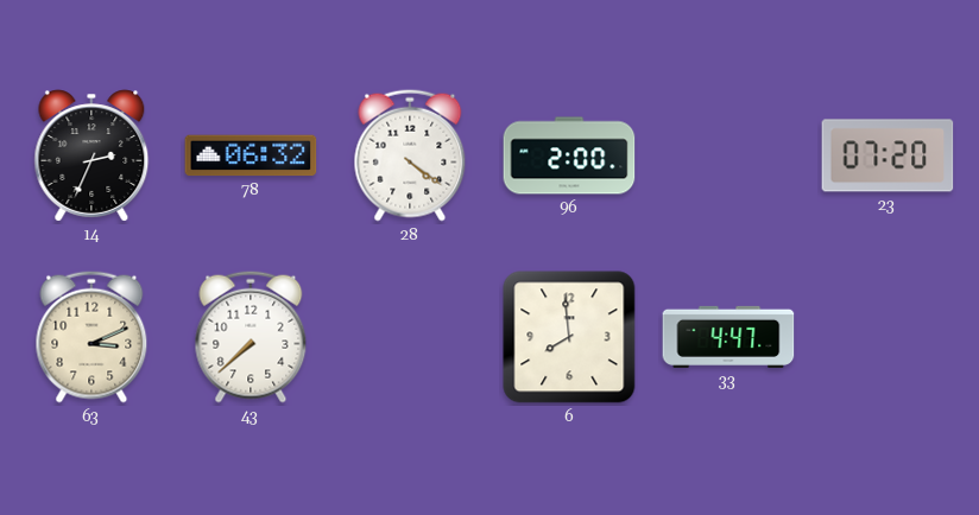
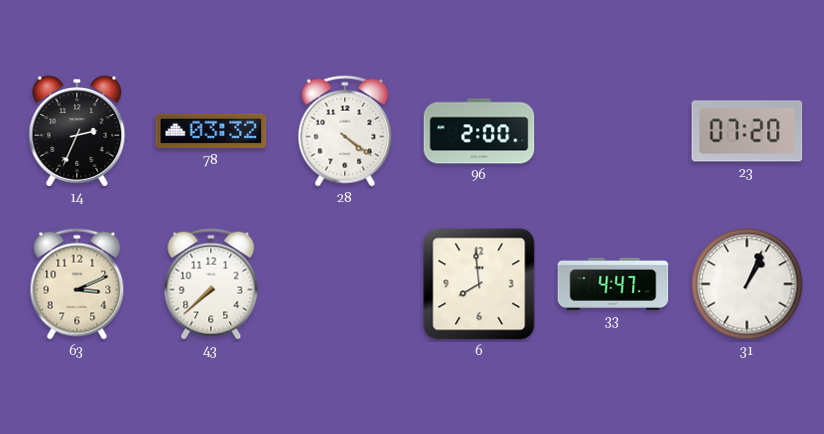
78: 06:32 -> 03:32 (211, 131)
31: none -> 1:04 (747, 284)
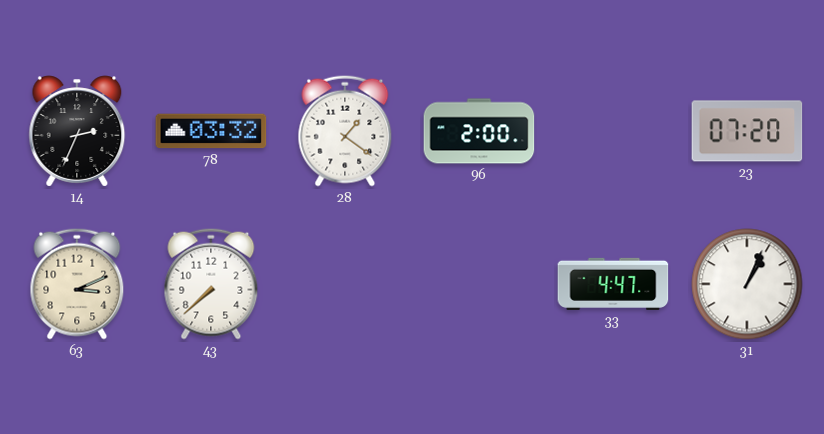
28: 4:21 -> 1:21 (345, 131)
6: 7:59 -> none (479, 284)
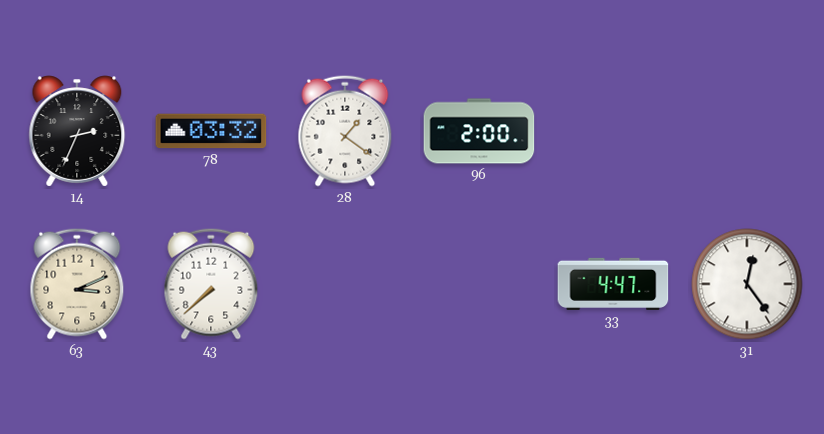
23: 07:20 -> none (747, 131)
31: 1:04 -> 12:24 (747, 284)
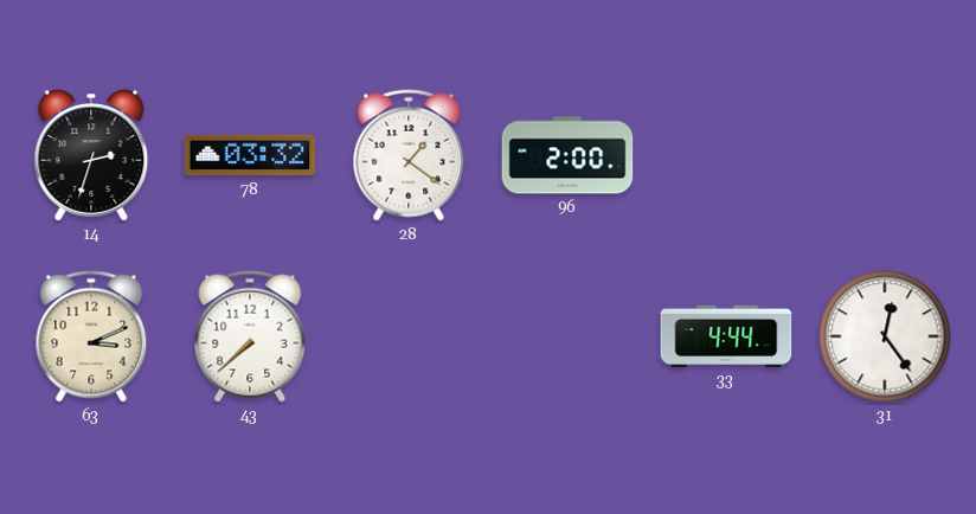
14: 2:34 -> 2:33 (91, 155)
33: 4:47 -> 4:44 (726, 336)
